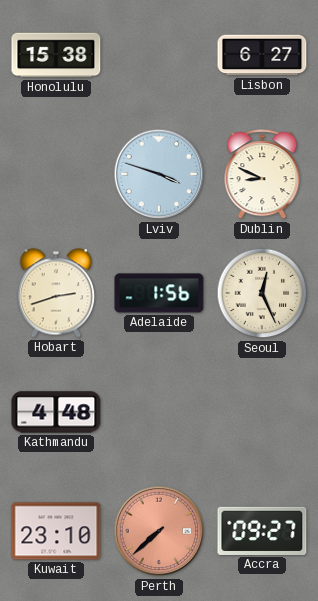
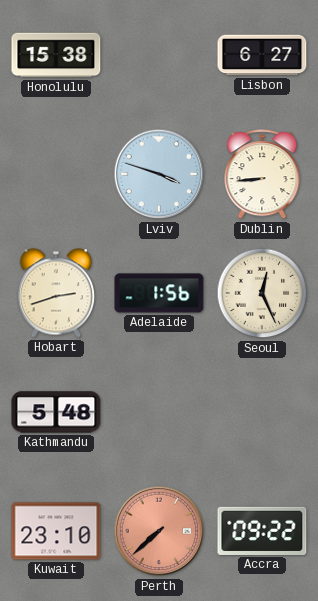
Dublin: 8:49 -> 8:44 (262, 175)
Kathmandu: 4:48 -> 5:48 (56, 412)
Accra: 09:27 -> 09:22 (262, 531)
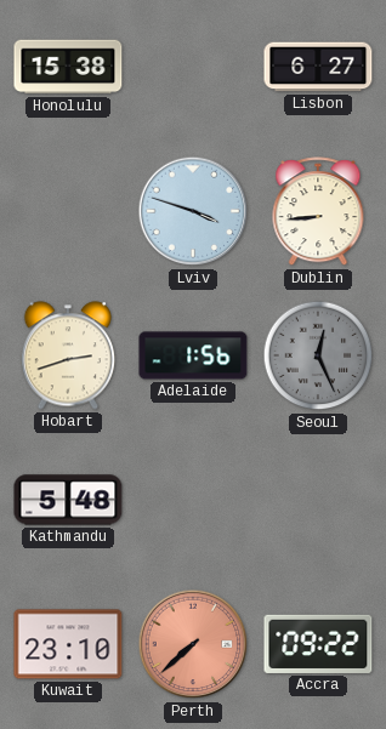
Seoul dial: cream -> grey (318, 355)
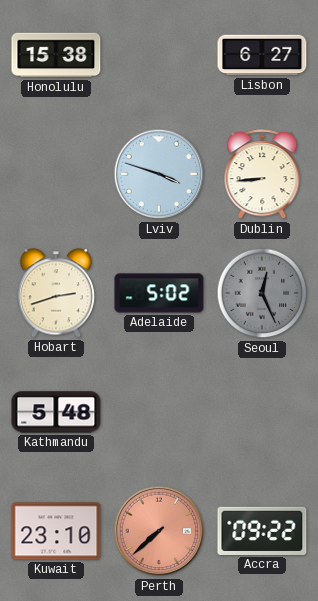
Adelaide: 1:56 -> 5:02 (159, 293)
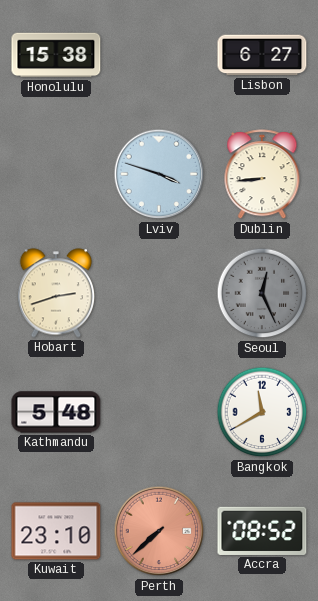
Adelaide: 5:02 -> none (159, 293)
Bangkok: none -> 11:40 (262, 412)
Accra: 09:22 -> 08:52 (262, 531)
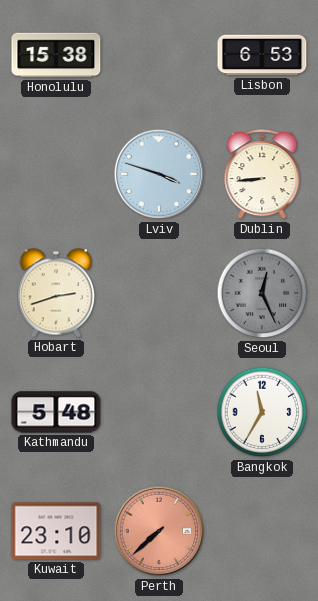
Lisbon: 6:27 -> 6:53 (262, 55)
Bangkok: 11:40 -> 11:35 (262, 412)
Accra: 08:52 -> none (262, 531)
